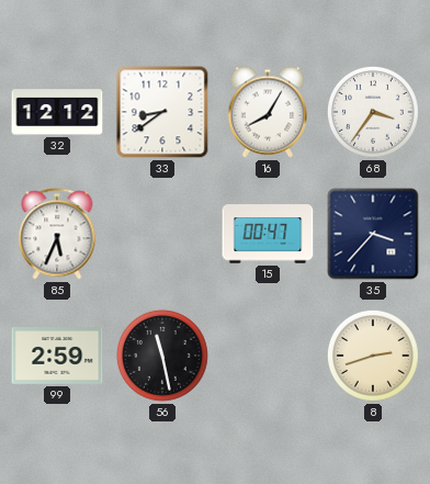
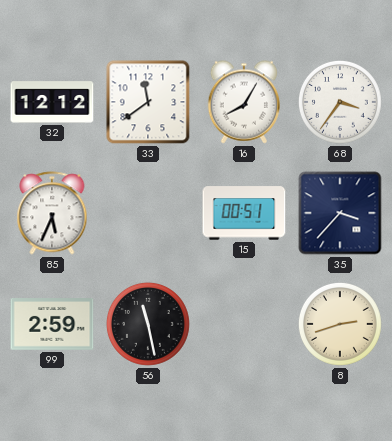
33: 8:39 -> 11:39 (148, 102)
15: 00:47 -> 00:51 (244, 213)
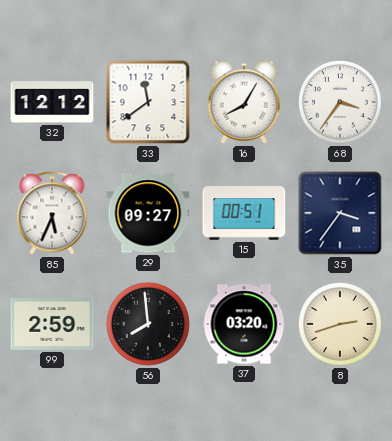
29: none -> 09:27 (148, 213)
35: 3:37 -> 3:36 (340, 213)
56: 11:28 -> 7:59 (148, 324)
37: none -> 03:20 (244, 324)
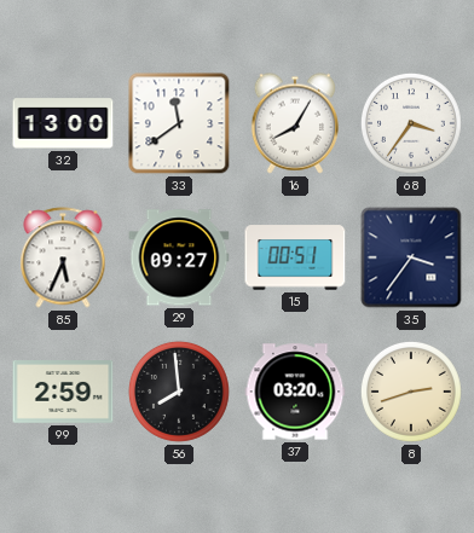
32: 12:12 -> 13:00 (63, 123)
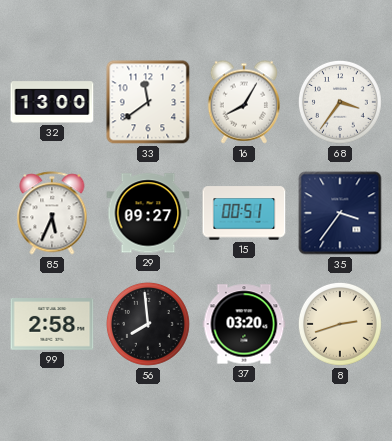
99: 2:59 -> 2:58 (52, 325)
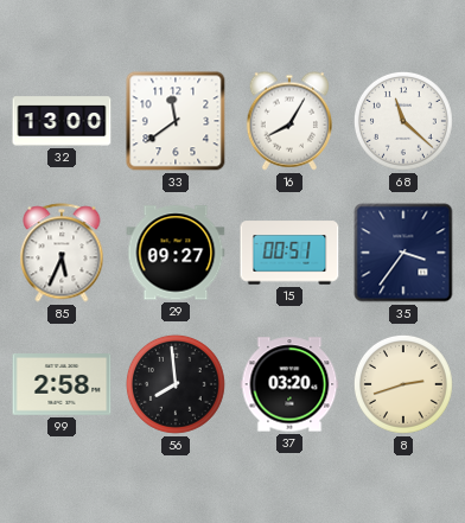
68: 3:36 -> 11:22 (403, 121)
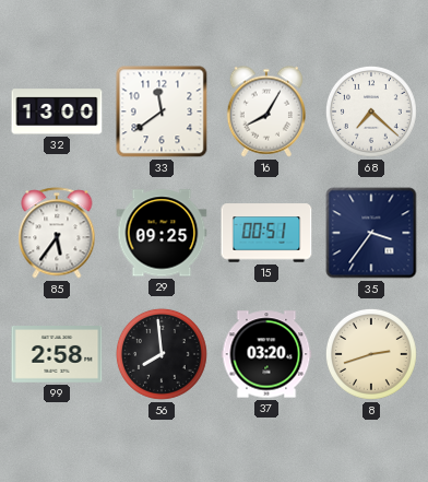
68: 11:22 -> 7:22 (371, 111)
85: 5:34 -> 5:36 (57, 233)
29: 09:27 -> 09:25 (162, 233)
